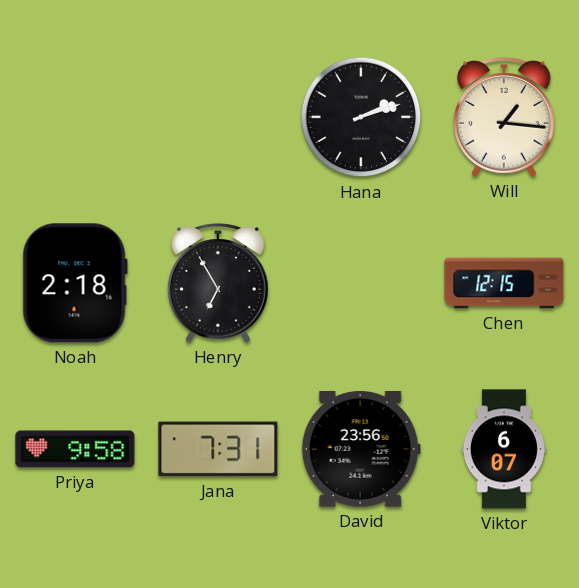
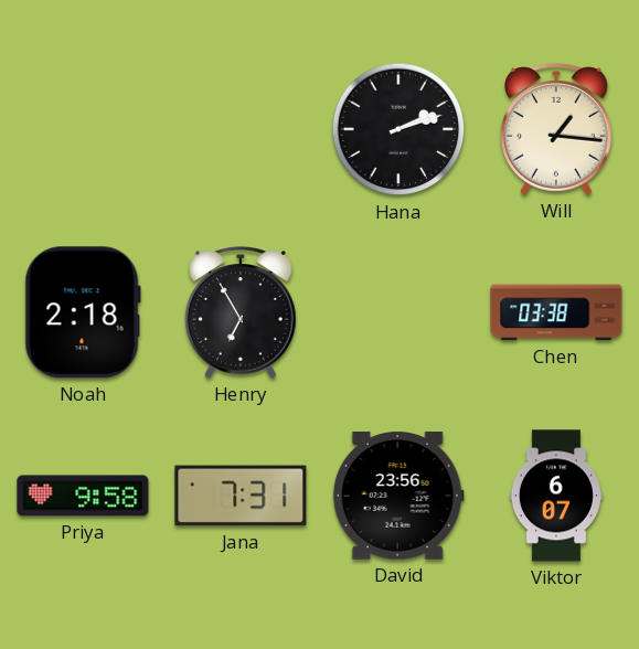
Chen: 12:15 -> 03:38 (556, 312)
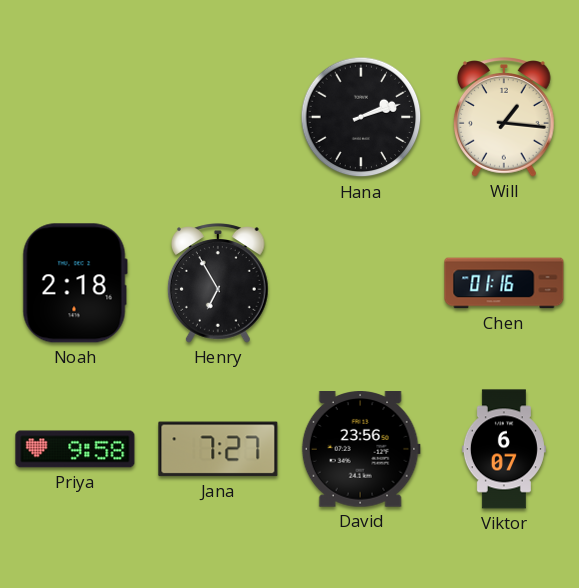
Chen: 03:38 -> 01:16 (504, 283)
Jana: 7:31 -> 7:27 (218, 449)
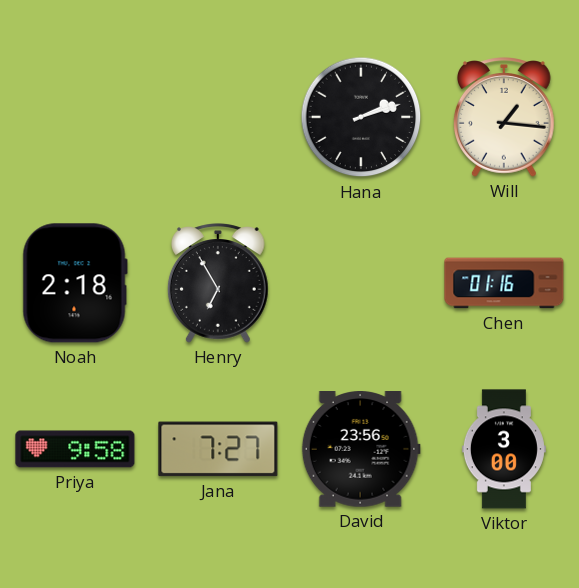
Viktor: 6:07 -> 3:00 (504, 449)
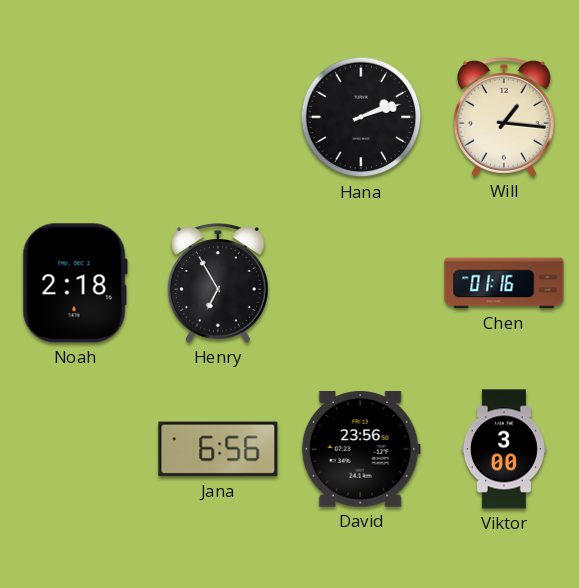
Priya: 9:58 -> none (75, 449)
Jana: 7:27 -> 6:56 (218, 449)
